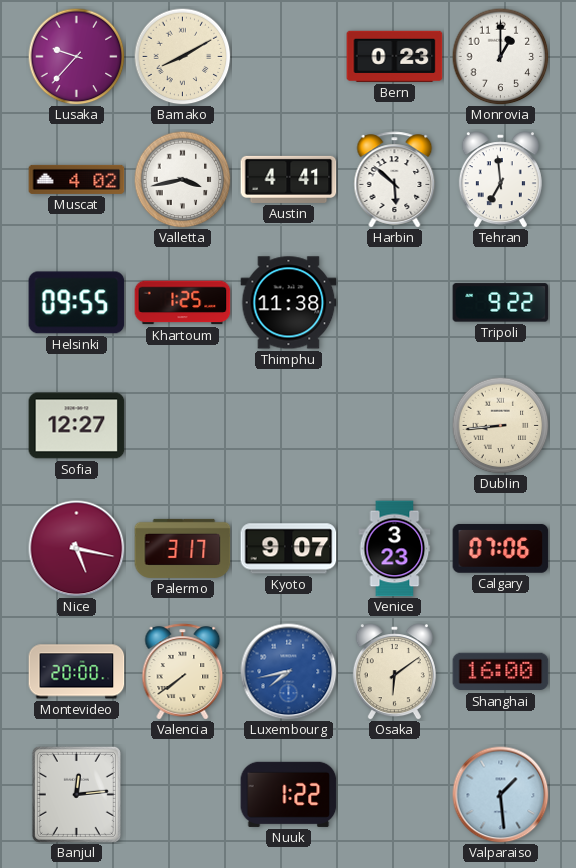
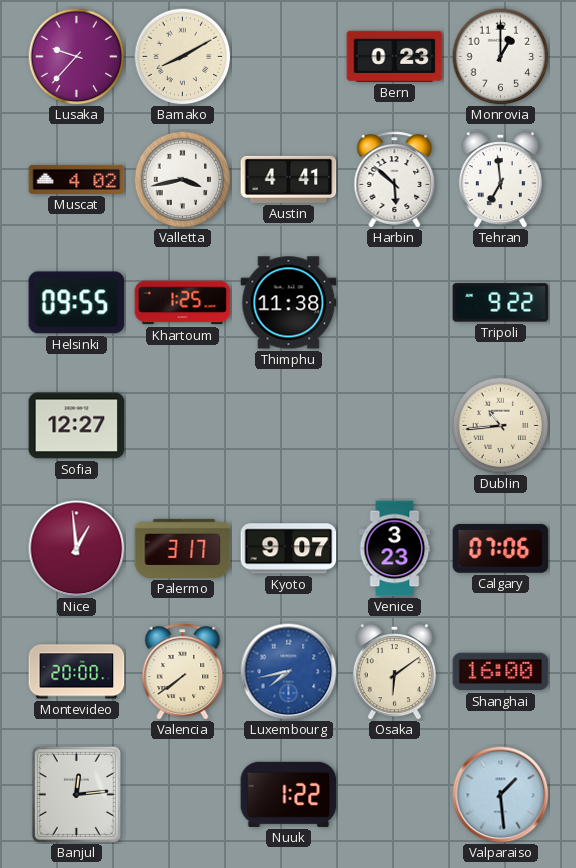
Dublin: 8:44 -> 10:44 (500, 425)
Nice: 5:17 -> 12:59 (77, 549)
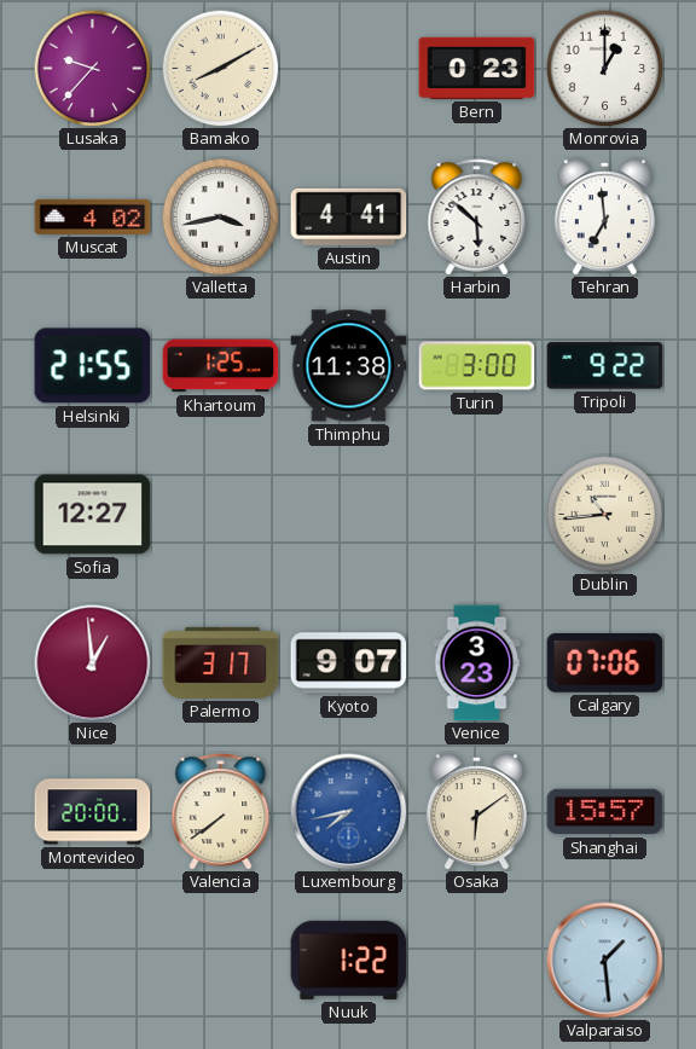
Helsinki: 09:55 -> 21:55 (93, 366)
Turin: none -> 3:00 (477, 366)
Shanghai: 16:00 -> 15:57 (605, 812)
Banjul: 12:14 -> none (76, 794)
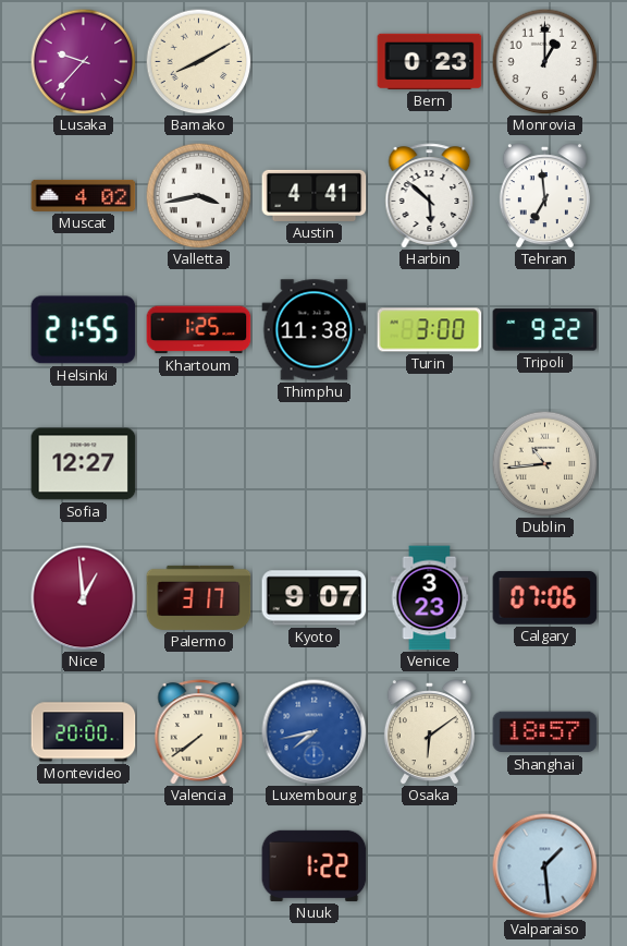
Shanghai: 15:57 -> 18:57 (545, 732)
